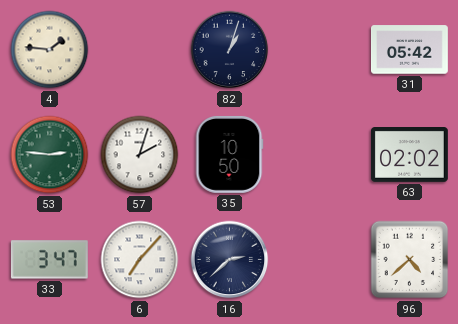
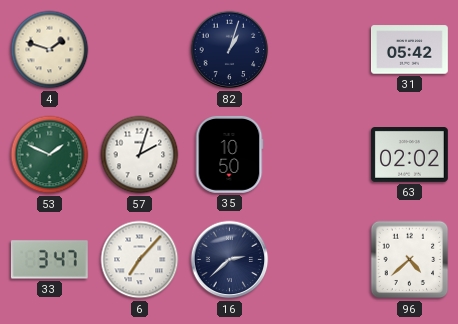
4: 1:46 -> 1:48 (50, 50)
53: 2:46 -> 1:49 (50, 155)
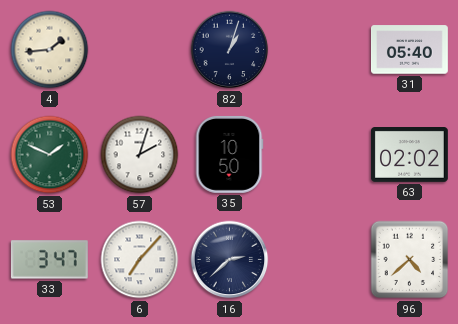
4: 1:48 -> 1:44 (50, 50)
31: 05:42 -> 05:40 (410, 50)
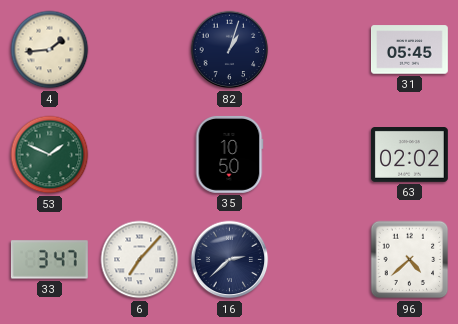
31: 05:40 -> 05:45 (410, 50)
57: 2:03 -> none (140, 155)
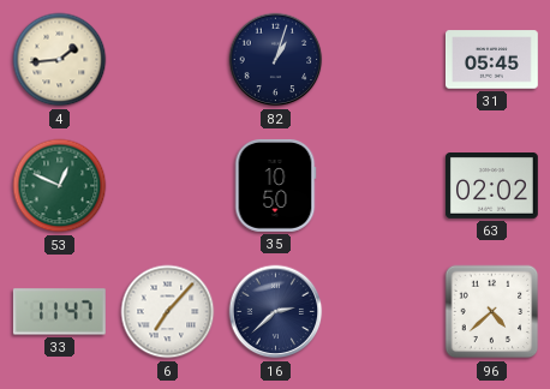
53: 1:49 -> 12:49 (60, 186)
33: 3:47 -> 11:47 (59, 312)
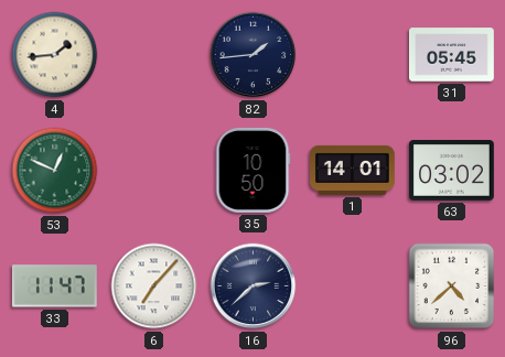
82: 1:03 -> 1:44 (254, 55)
1: none -> 14:01 (353, 170)
63: 02:02 -> 03:02 (452, 171)
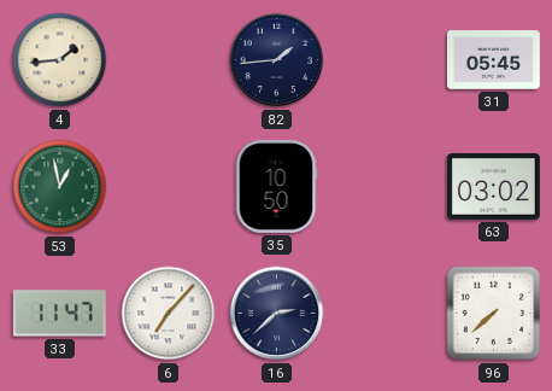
53: 12:49 -> 12:58 (60, 187)
1: 14:01 -> none (353, 170)
96: 4:38 -> 7:38 (494, 314)
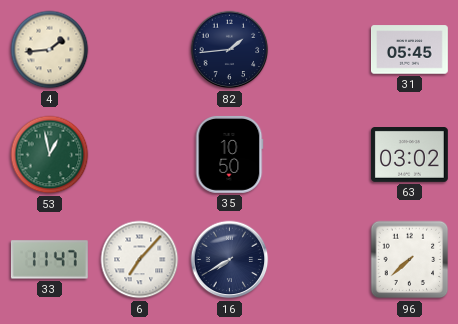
16: 2:38 -> 7:40 (230, 260)
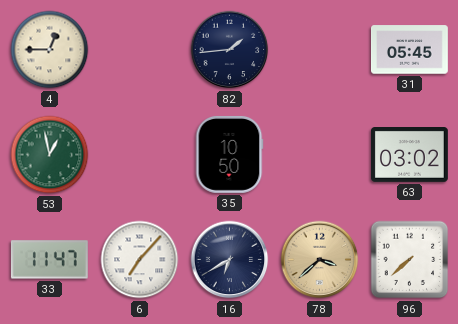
4: 1:44 -> 12:45 (50, 50)
16: 7:40 -> 6:40 (230, 260)
78: none -> 3:38 (320, 260)
